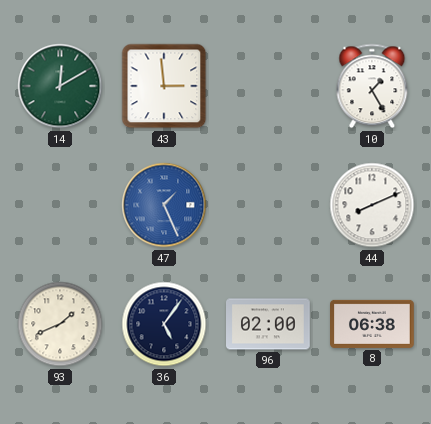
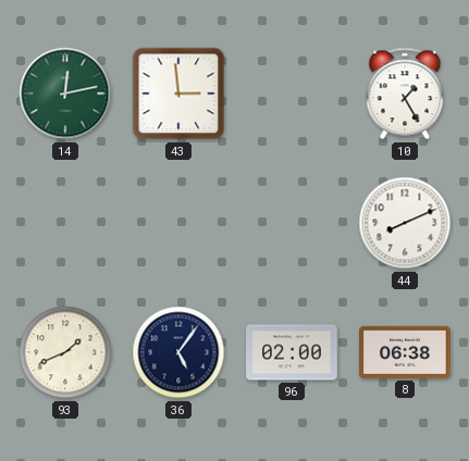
14: 12:10 -> 12:13 (65, 94)
47: 1:26 -> none (164, 205)
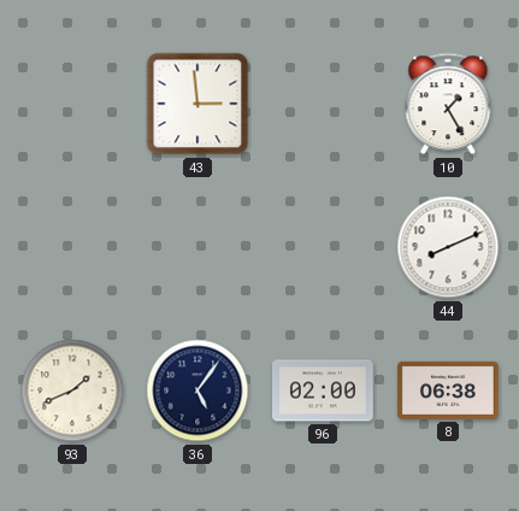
14: 12:13 -> none (65, 94)
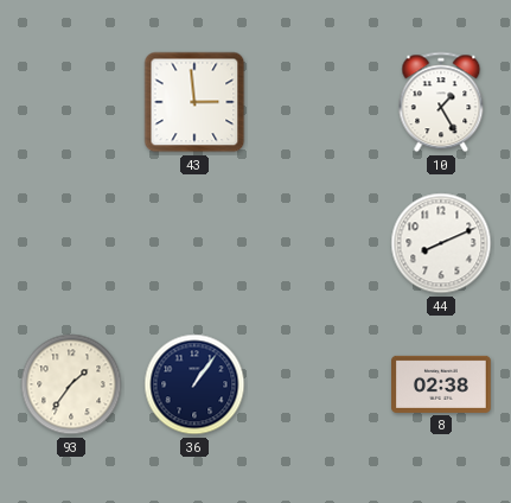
93: 1:41 -> 1:36 (71, 384)
36: 5:06 -> 1:06 (194, 384)
96: 02:00 -> none (324, 390)
8: 06:38 -> 02:38 (442, 384)
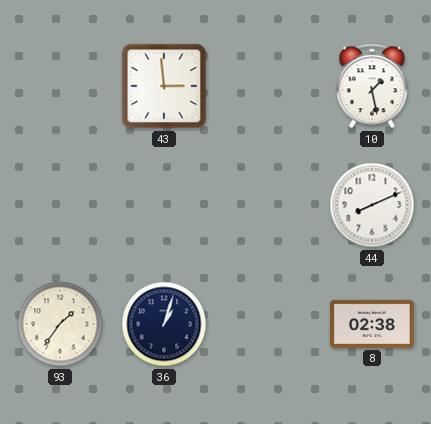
10: 1:25 -> 1:28 (372, 86)
36: 1:06 -> 1:03 (164, 324)
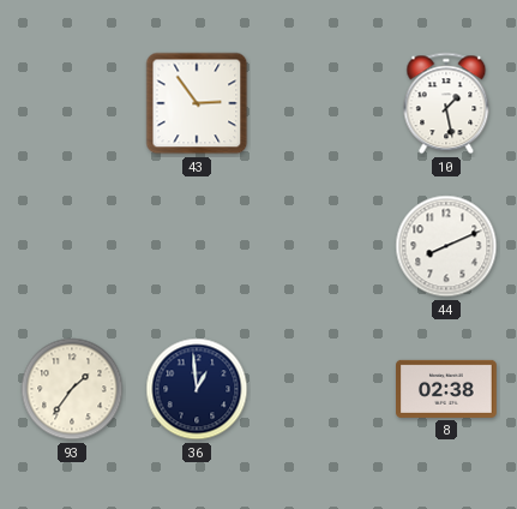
43: 2:59 -> 2:54 (197, 103)
36: 1:03 -> 12:59 (197, 389)
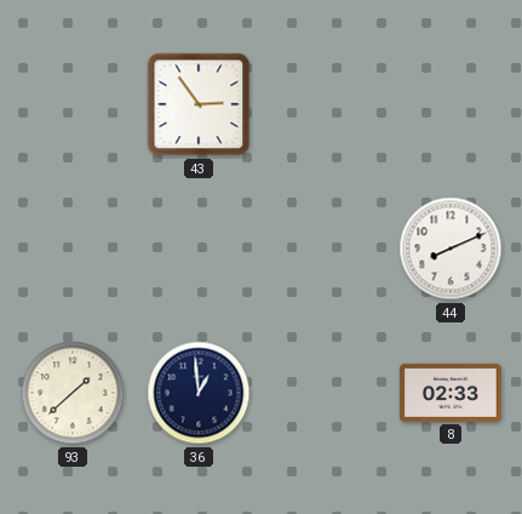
10: 1:28 -> none (446, 103)
93: 1:36 -> 1:38 (73, 393)
8: 02:38 -> 02:33 (452, 393)
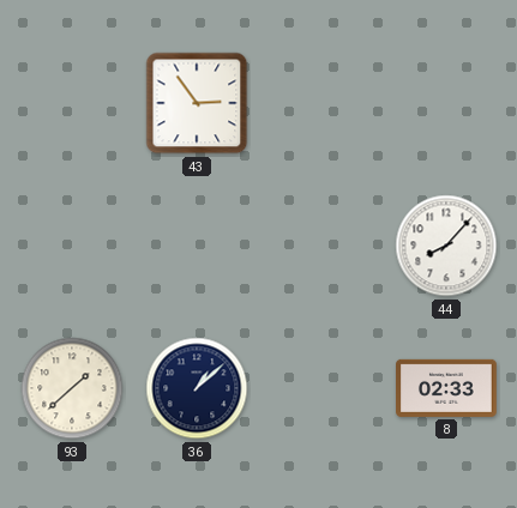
44: 8:11 -> 8:07 (446, 246)
36: 12:59 -> 1:08 (197, 388)
